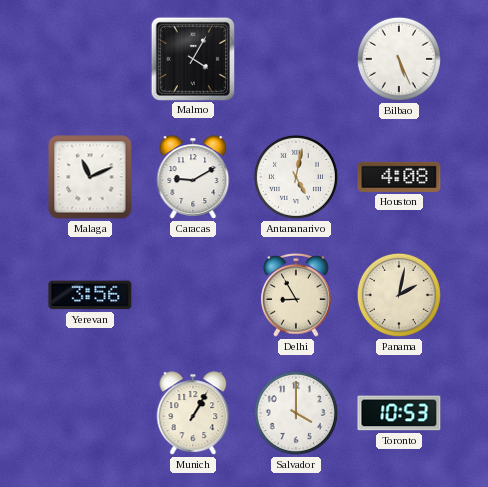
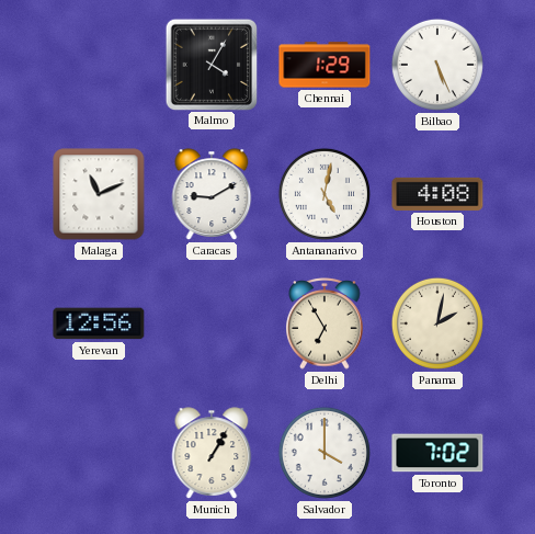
Chennai: none -> 1:29 (325, 65)
Yerevan: 3:56 -> 12:56 (99, 323)
Delhi: 8:55 -> 6:55 (325, 325)
Toronto: 10:53 -> 7:02 (437, 453)
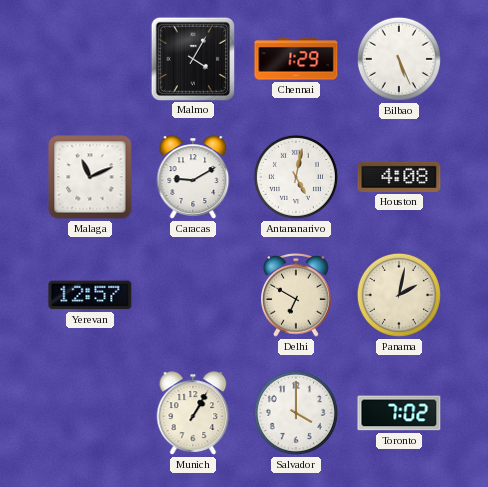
Yerevan: 12:56 -> 12:57 (90, 295)
Delhi: 6:55 -> 6:50 (296, 296)
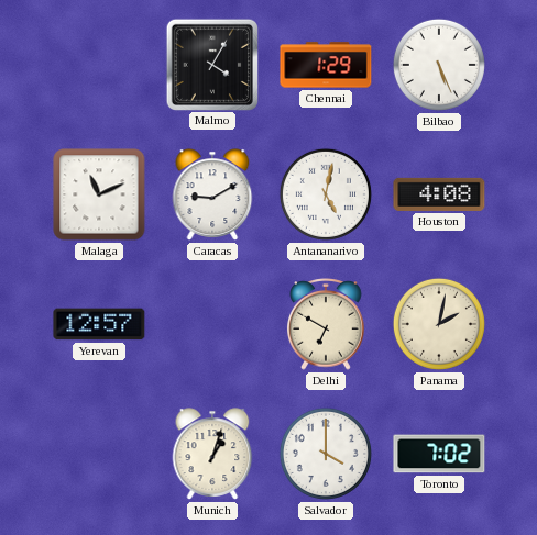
Munich: 1:05 -> 1:03 (212, 454)
